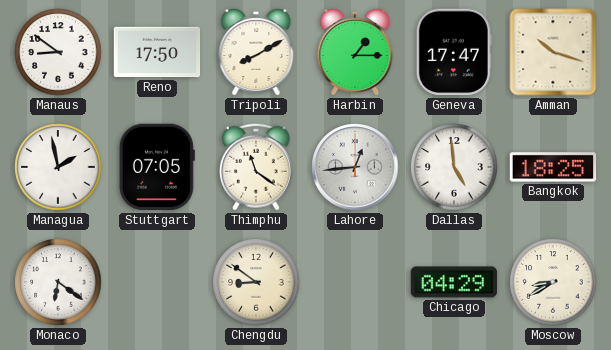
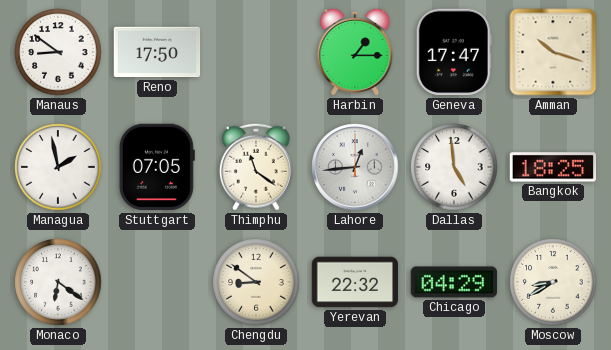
Tripoli: 8:10 -> none (256, 52)
Yerevan: none -> 22:32 (355, 282)
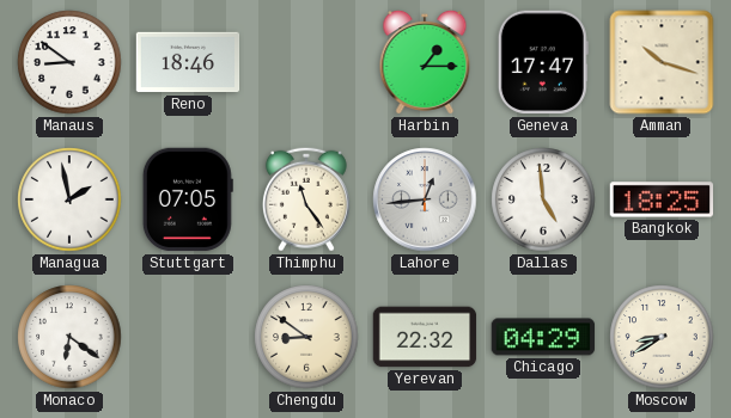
Reno: 17:50 -> 18:46 (188, 62)
Thimphu: 11:21 -> 11:24 (306, 199)
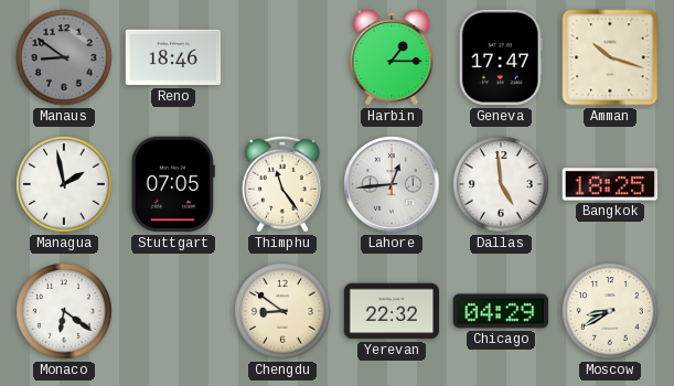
Manaus dial: white -> grey (64, 57)
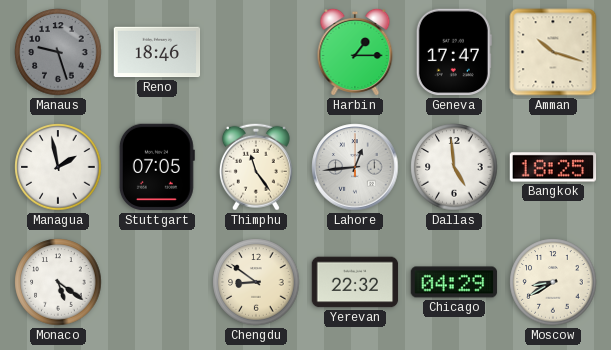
Manaus: 8:51 -> 9:27 (58, 52)
Monaco: 6:21 -> 5:21 (58, 282)
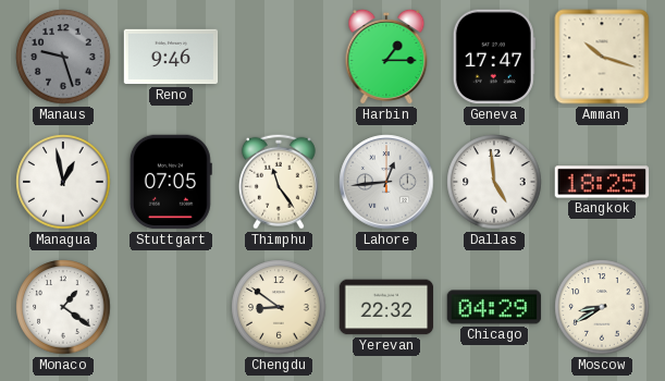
Reno: 18:46 -> 9:46 (171, 57)
Managua: 1:58 -> 12:58 (63, 182)
Monaco: 5:21 -> 1:21 (63, 307)
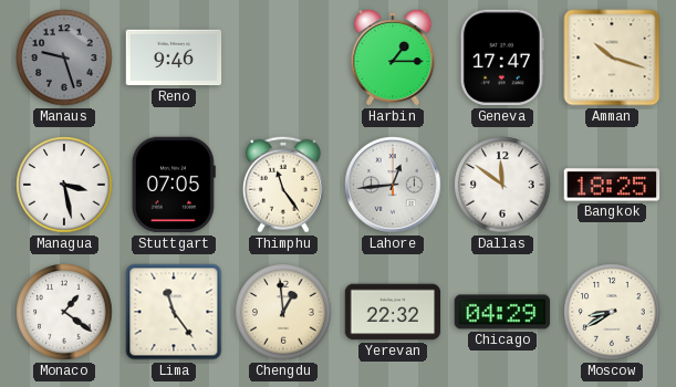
Managua: 12:58 -> 3:28 (64, 185)
Dallas: 4:59 -> 11:51 (502, 185)
Lima: none -> 11:24 (174, 312)
Chengdu: 8:51 -> 12:59 (283, 312)
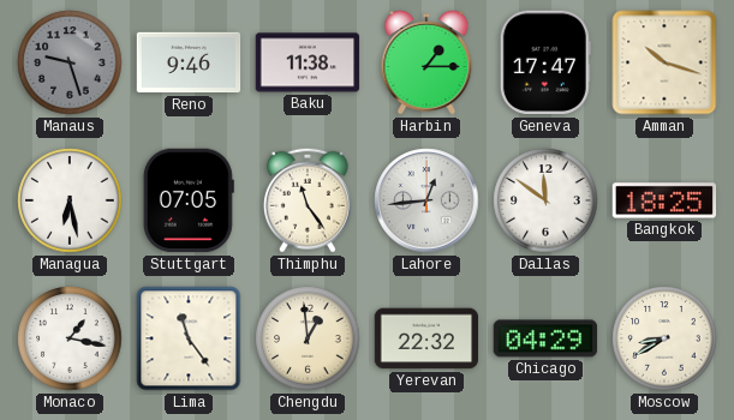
Baku: none -> 11:38 (308, 62)
Managua: 3:28 -> 6:28 (70, 200)
Monaco: 1:21 -> 1:17 (70, 338)
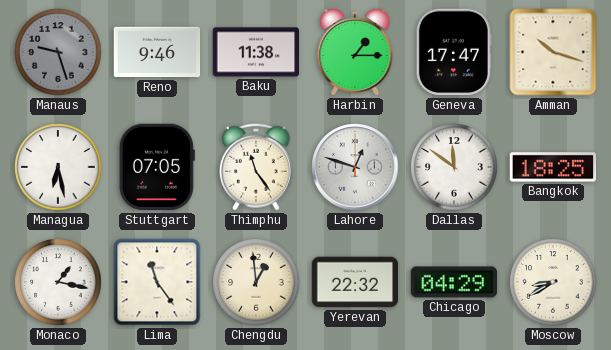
Lahore: 12:44 -> 12:48 (355, 167)
